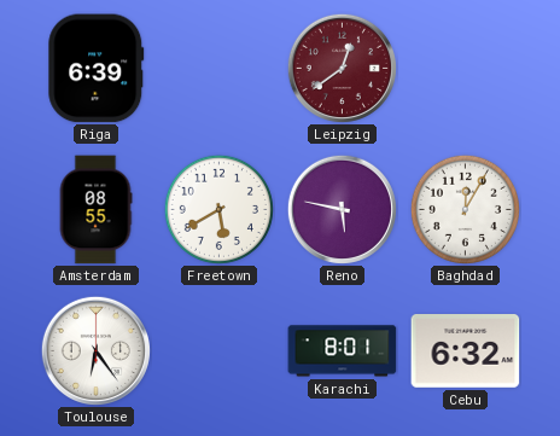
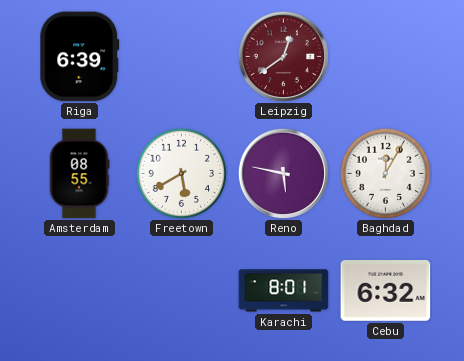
Toulouse: 6:24 -> none (95, 350)
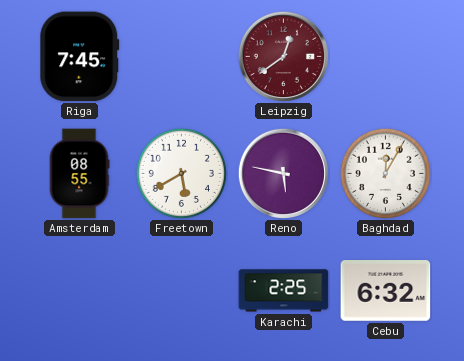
Riga: 6:39 -> 7:45 (80, 57)
Karachi: 8:01 -> 2:25 (284, 291)
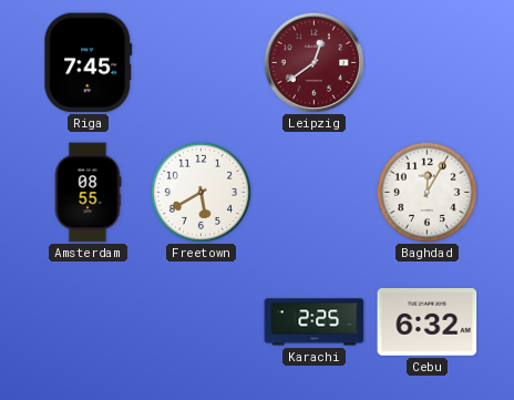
Reno: 5:47 -> none (283, 173)
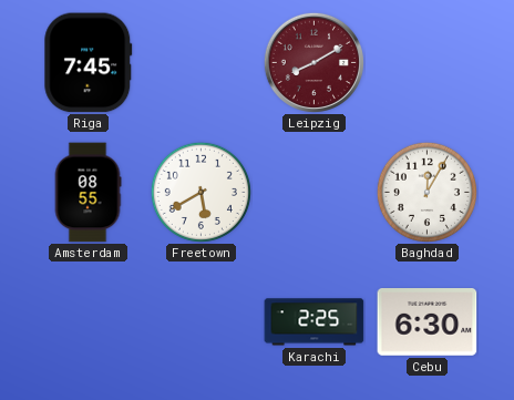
Leipzig: 12:39 -> 8:10 (313, 62)
Cebu: 6:32 -> 6:30 (428, 322)
